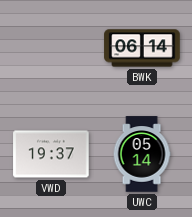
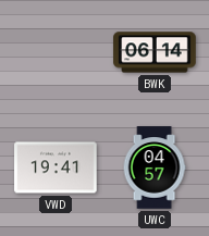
VWD: 19:37 -> 19:41 (56, 167)
UWC: 05:14 -> 04:57 (155, 167)
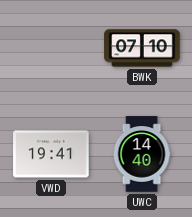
BWK: 06:14 -> 07:10 (142, 48)
UWC: 04:57 -> 14:40 (142, 154)
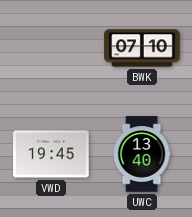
VWD: 19:41 -> 19:45 (51, 154)
UWC: 14:40 -> 13:40 (142, 154)
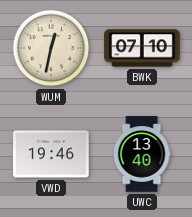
WUM: none -> 12:32 (51, 48)
VWD: 19:45 -> 19:46 (51, 154)
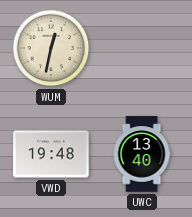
BWK: 07:10 -> none (142, 48)
VWD: 19:46 -> 19:48 (51, 154)
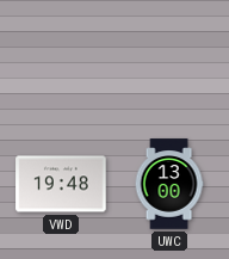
WUM: 12:32 -> none (51, 48)
UWC: 13:40 -> 13:00 (169, 184)
